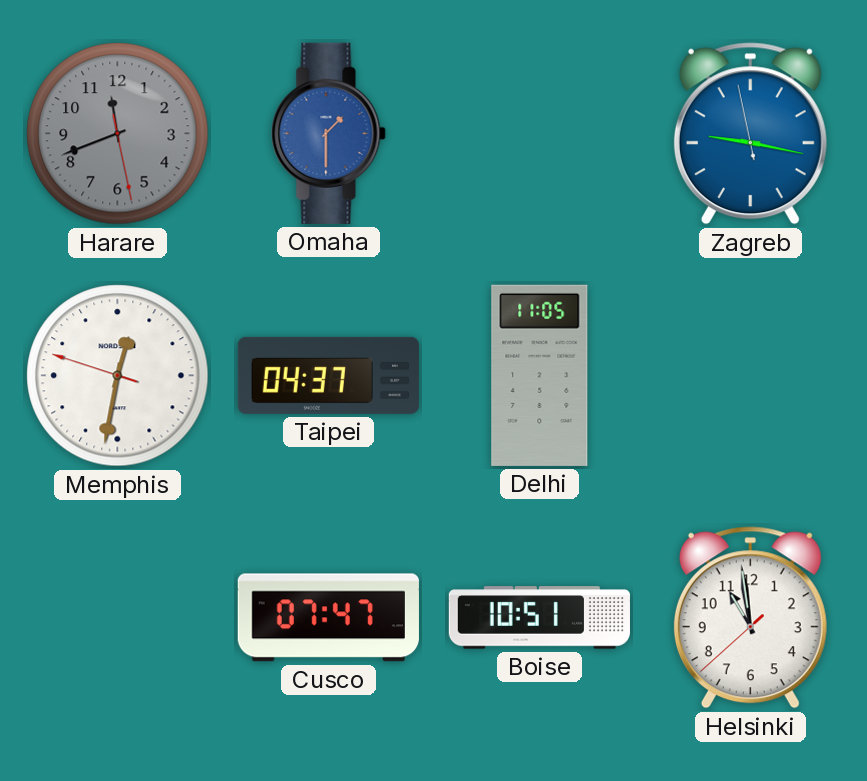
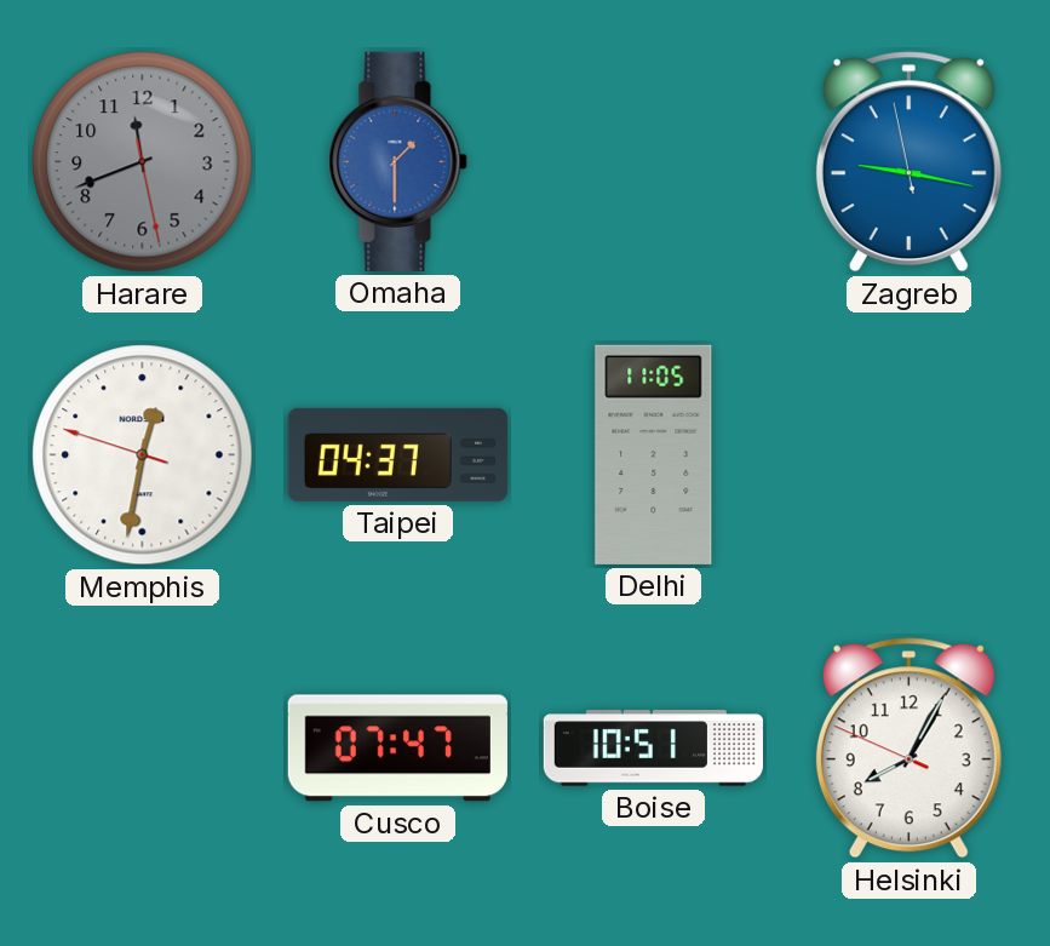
Helsinki: 10:58 -> 8:04 (908, 749)
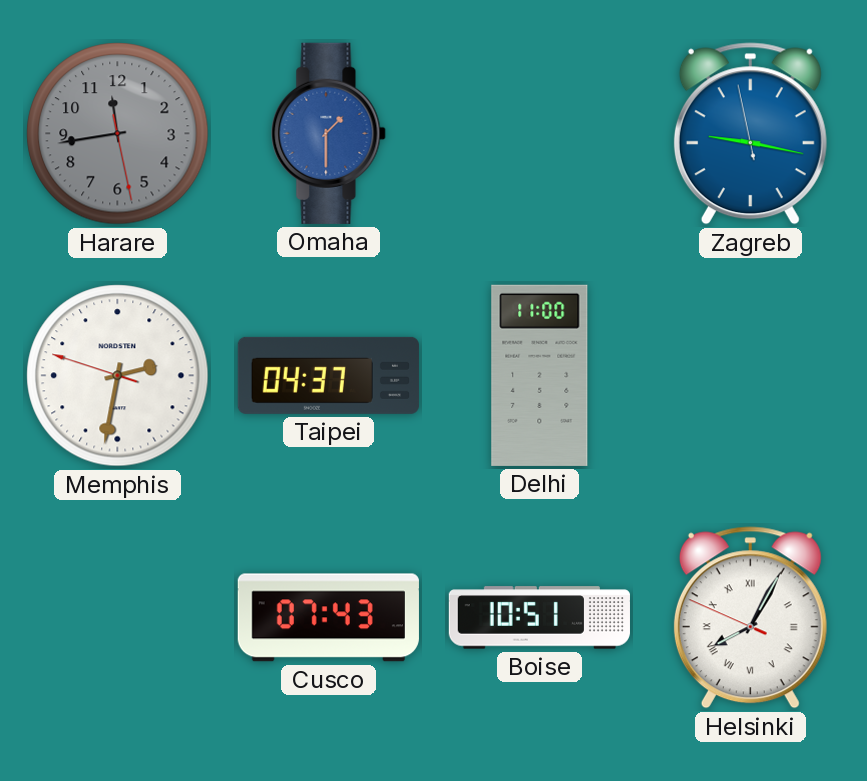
Harare: 11:41 -> 11:43 (118, 134)
Memphis: 12:31 -> 2:31 (118, 376)
Delhi: 11:05 -> 11:00 (540, 375)
Cusco: 07:47 -> 07:43 (328, 618)
Helsinki numerals: Arabic -> Roman (750, 618)
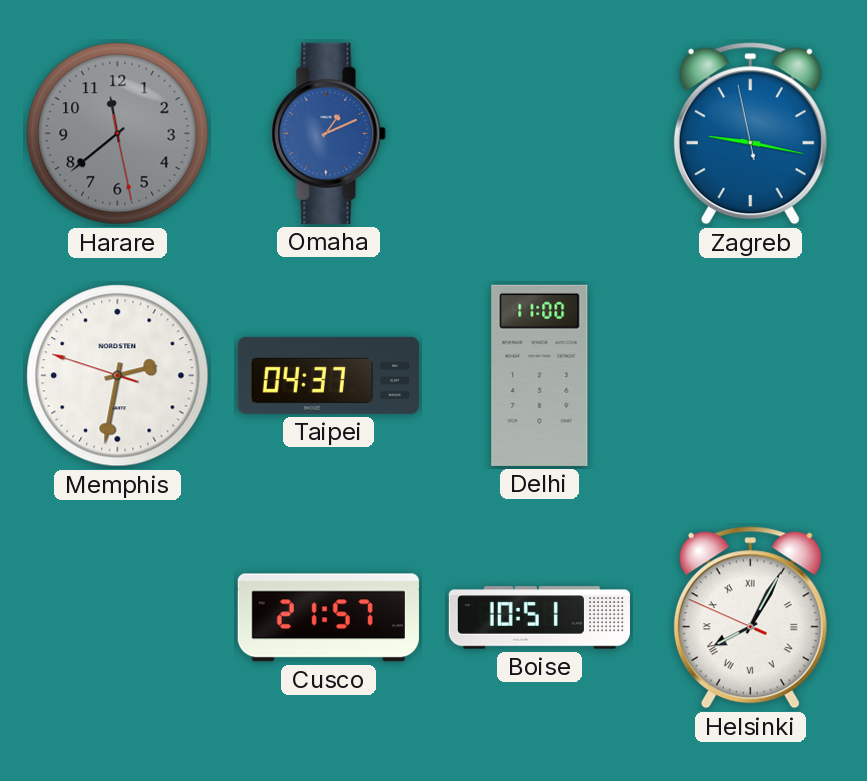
Harare: 11:43 -> 11:38 (118, 134)
Omaha: 1:30 -> 1:11 (329, 133)
Cusco: 07:43 -> 21:57 (328, 618)
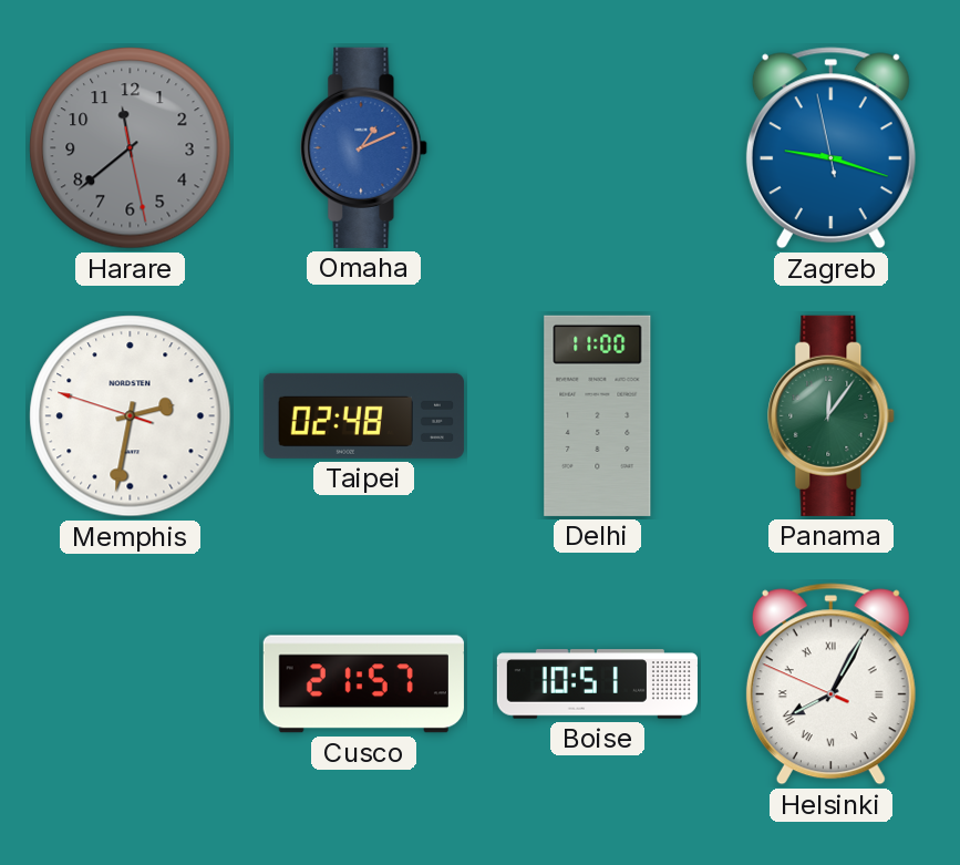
Zagreb: 9:16 -> 9:17 (830, 148)
Taipei: 04:37 -> 02:48 (363, 415)
Panama: none -> 12:06 (832, 415)
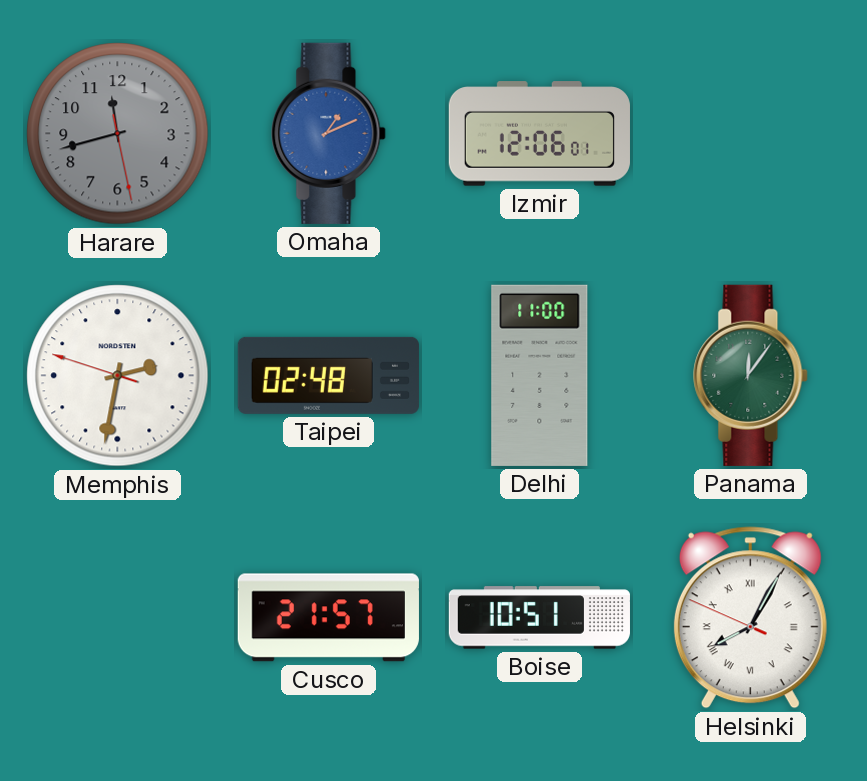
Harare: 11:38 -> 11:42 (118, 134)
Izmir: none -> 12:06 (539, 134)
Zagreb: 9:17 -> none (830, 148)
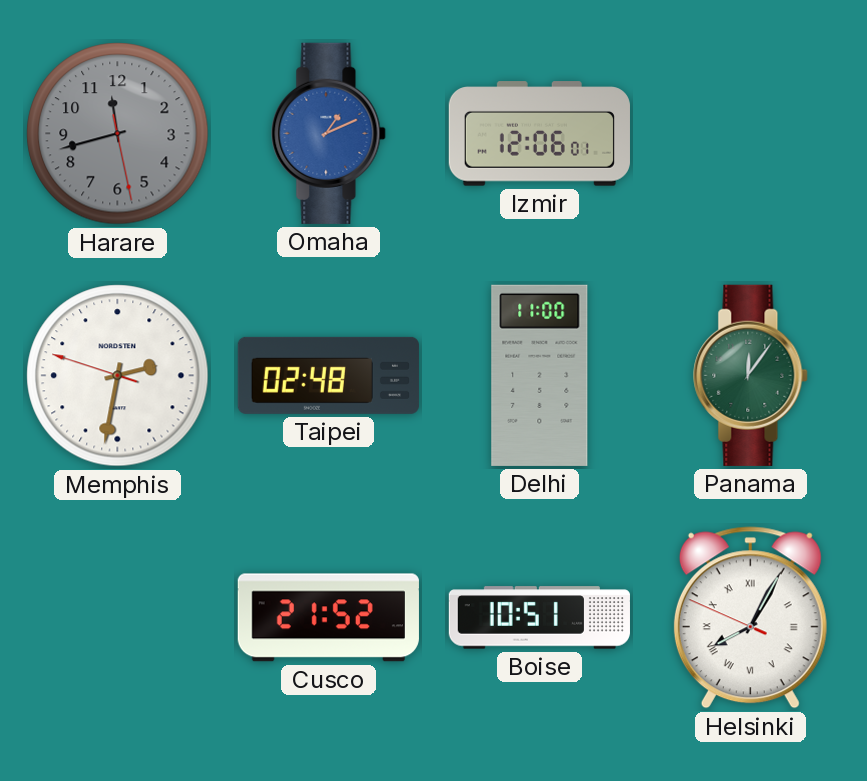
Cusco: 21:57 -> 21:52 (328, 618)
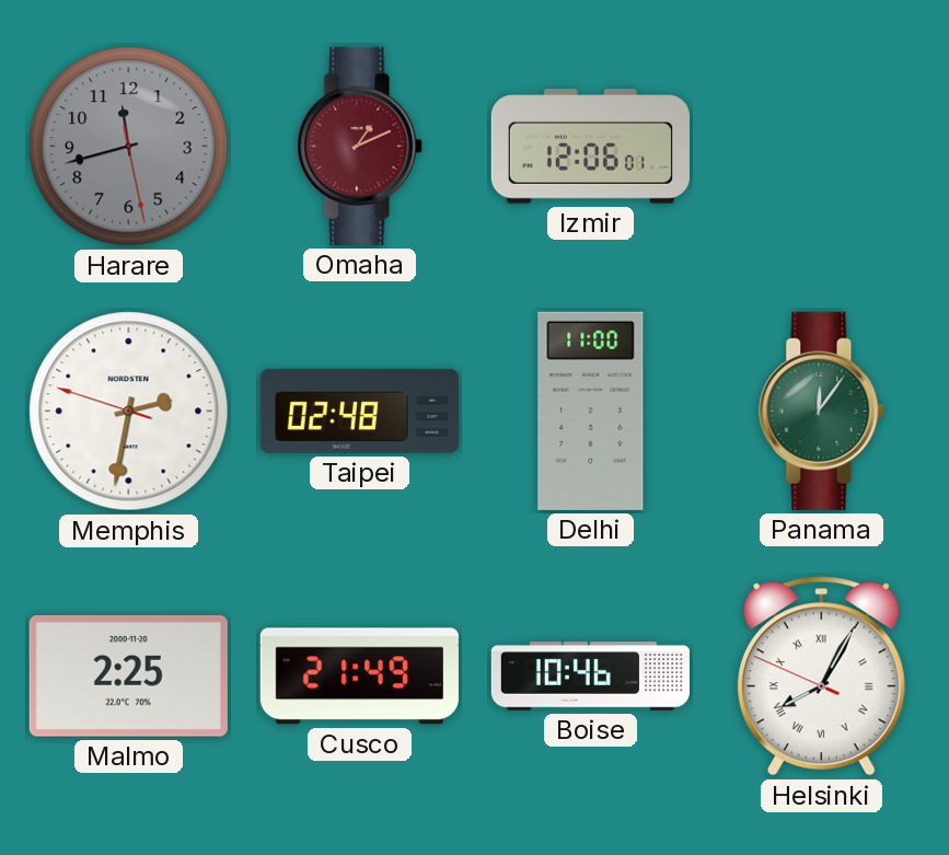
Omaha dial: blue -> burgundy (360, 146)
Malmo: none -> 2:25 (128, 675)
Cusco: 21:52 -> 21:49 (359, 677)
Boise: 10:51 -> 10:46 (590, 677)
